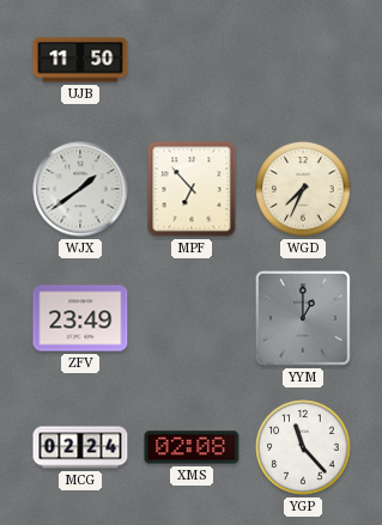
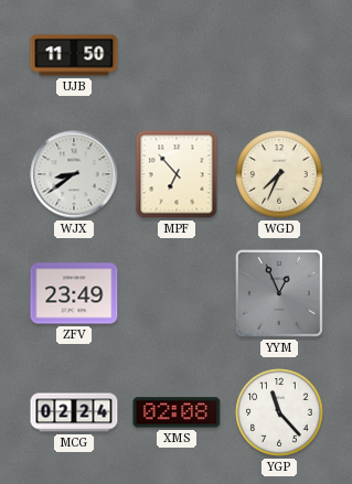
WJX: 1:39 -> 8:39 (74, 174)
YYM: 1:00 -> 12:56 (279, 293)
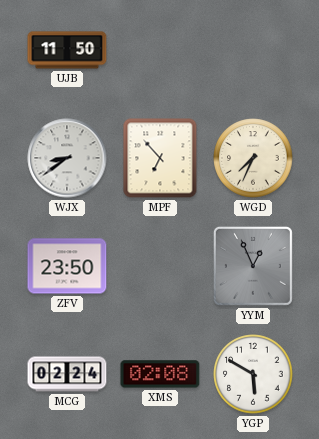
ZFV: 23:49 -> 23:50 (67, 266)
YGP: 11:23 -> 5:50 (253, 374)
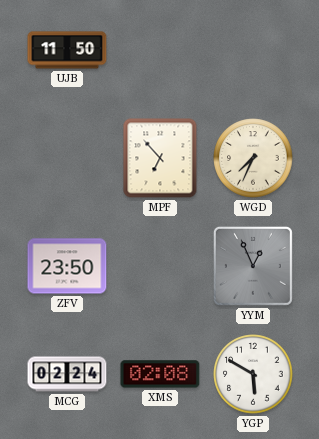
WJX: 8:39 -> none (67, 158)
